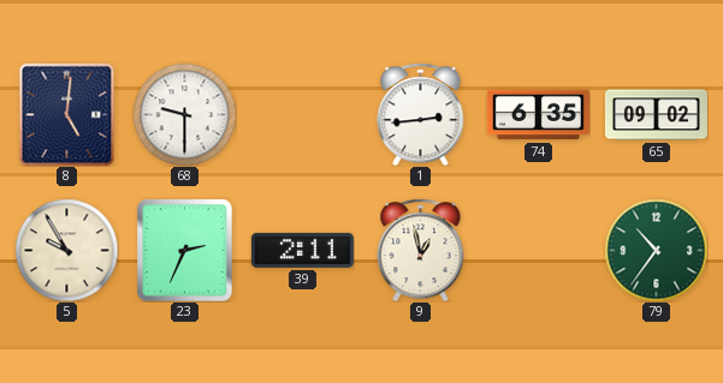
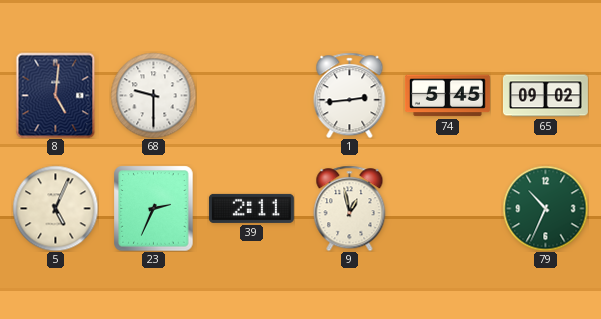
74: 6:35 -> 5:45 (447, 96)
5: 9:55 -> 5:04 (55, 208)
79: 10:36 -> 10:34 (545, 208)
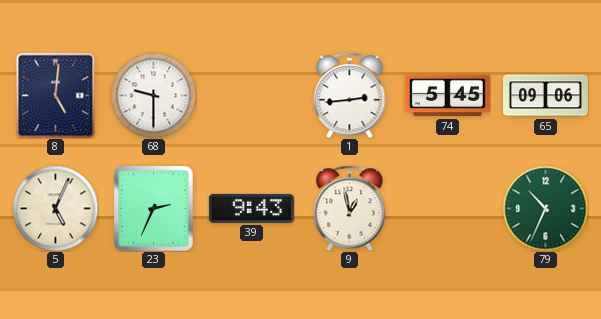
65: 09:02 -> 09:06 (545, 96)
39: 2:11 -> 9:43 (251, 208)
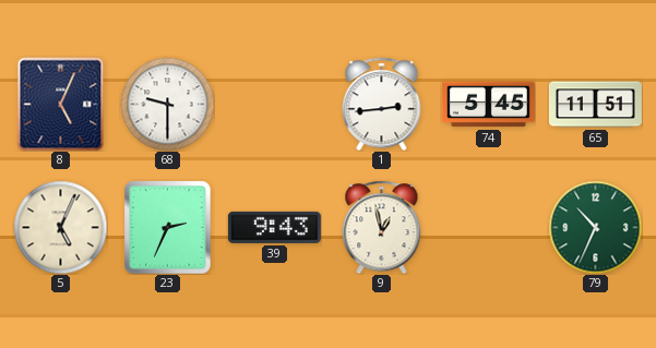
8: 5:01 -> 5:04 (61, 104)
65: 09:06 -> 11:51 (595, 105)
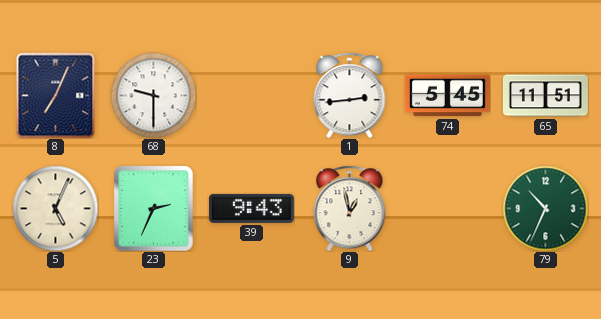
8: 5:04 -> 7:04 (56, 95)
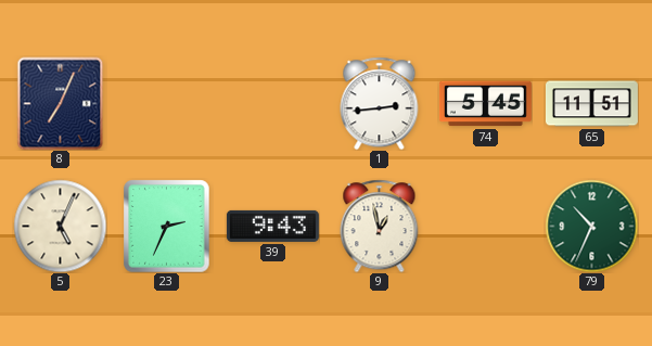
68: 9:30 -> none (153, 95)
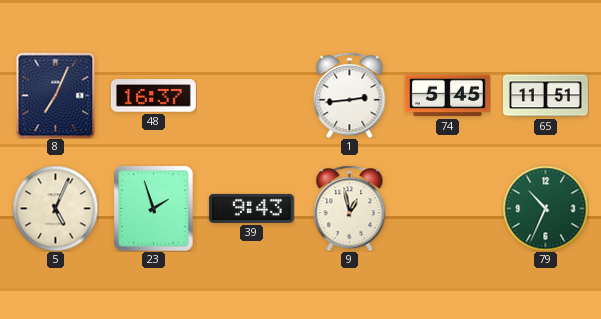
48: none -> 16:37 (153, 96)
23: 2:34 -> 1:57 (154, 208)
